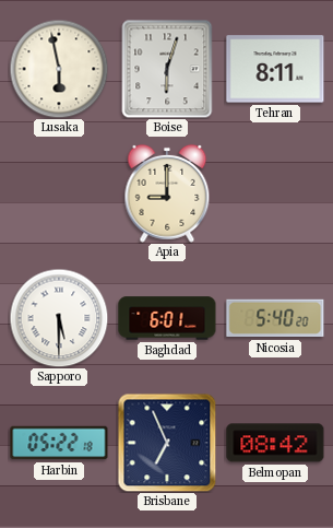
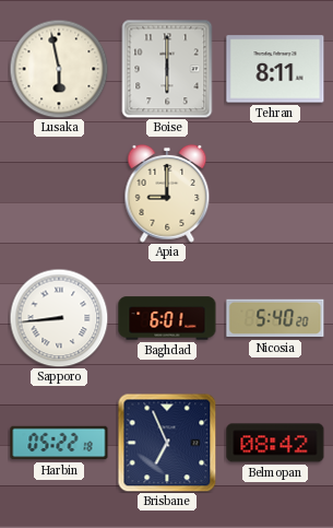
Boise: 6:03 -> 6:00 (167, 69)
Sapporo: 5:30 -> 8:44 (59, 318)
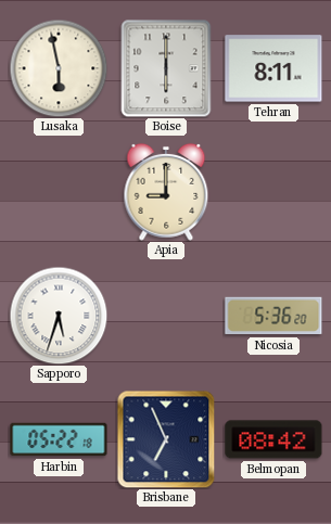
Sapporo: 8:44 -> 5:33 (59, 316)
Baghdad: 6:01 -> none (167, 318)
Nicosia: 5:40 -> 5:36 (273, 316)
